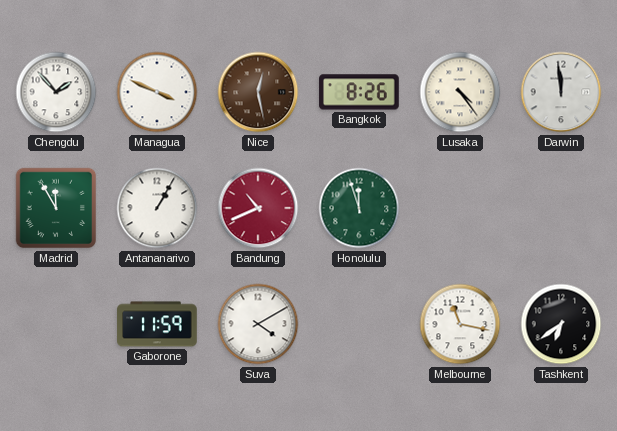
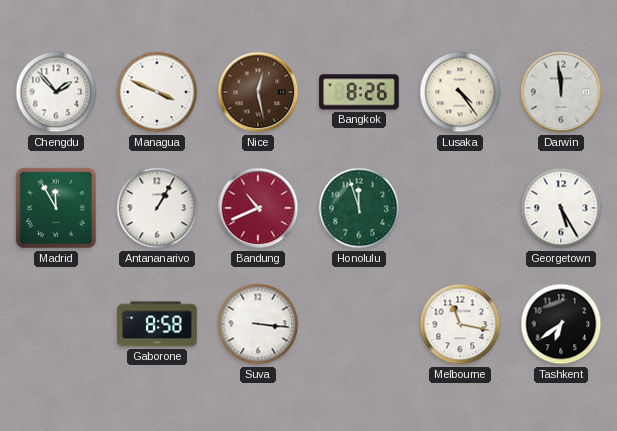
Georgetown: none -> 5:25 (561, 208)
Gaborone: 11:59 -> 8:58 (157, 324)
Suva: 4:10 -> 3:16 (258, 324)
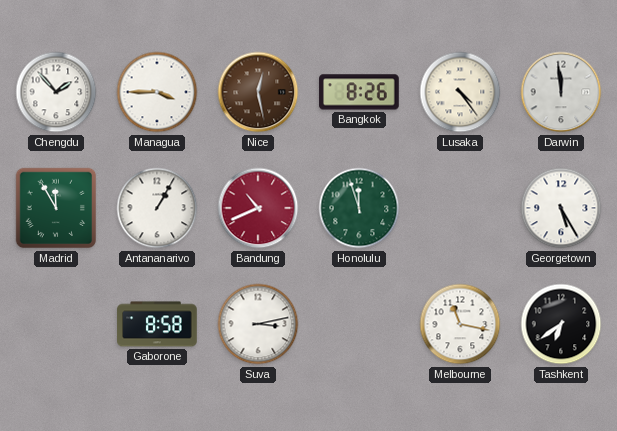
Managua: 3:49 -> 3:45 (157, 92)
Suva: 3:16 -> 3:13 (258, 324)
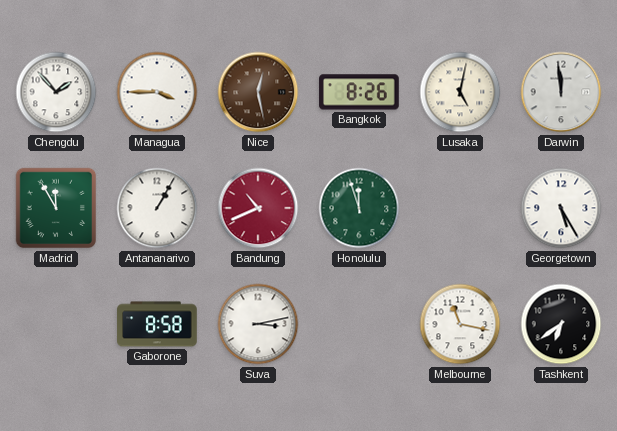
Lusaka: 4:24 -> 5:02 (460, 92)
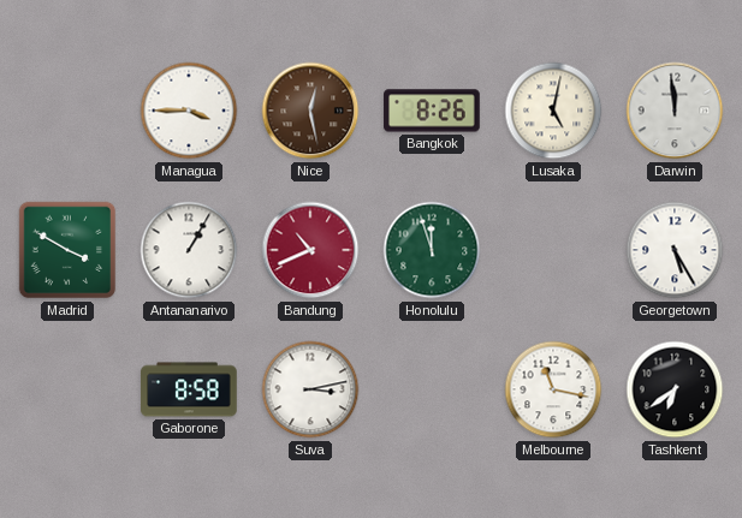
Chengdu: 1:53 -> none (56, 92)
Madrid: 11:55 -> 3:50 (67, 250)
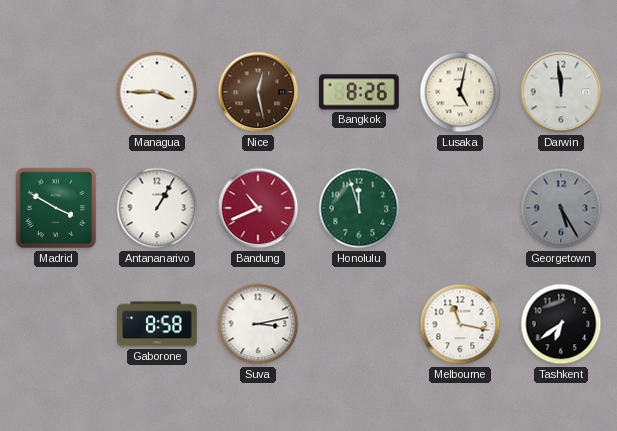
Georgetown dial: white -> grey (561, 208)
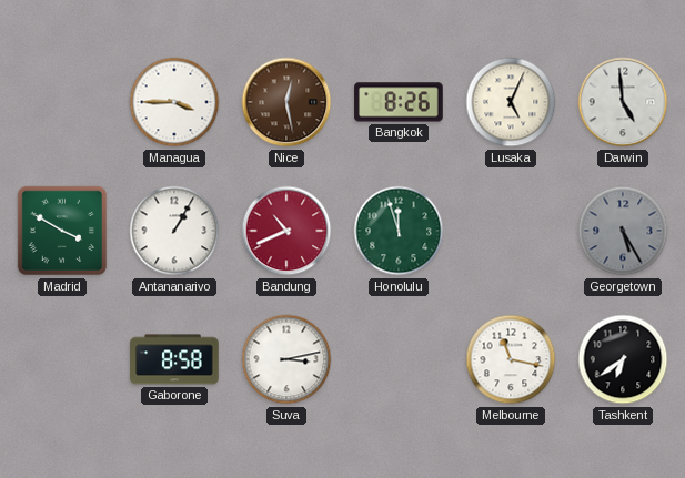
Lusaka: 5:02 -> 5:04 (511, 102)
Darwin: 11:59 -> 4:59 (623, 102)
